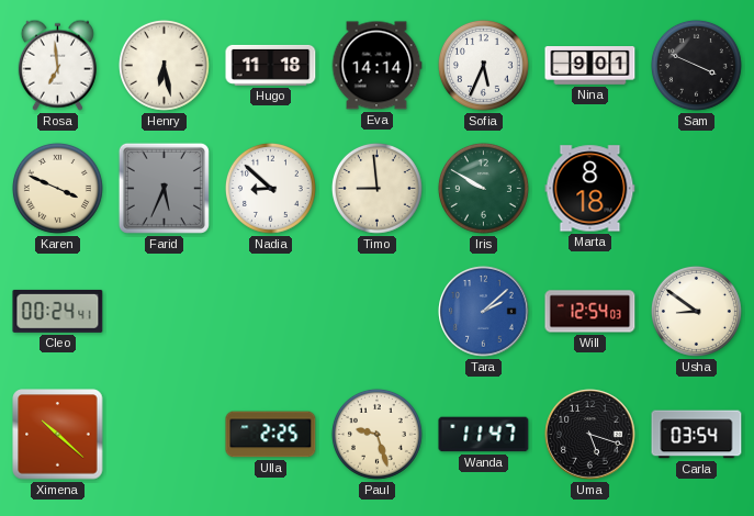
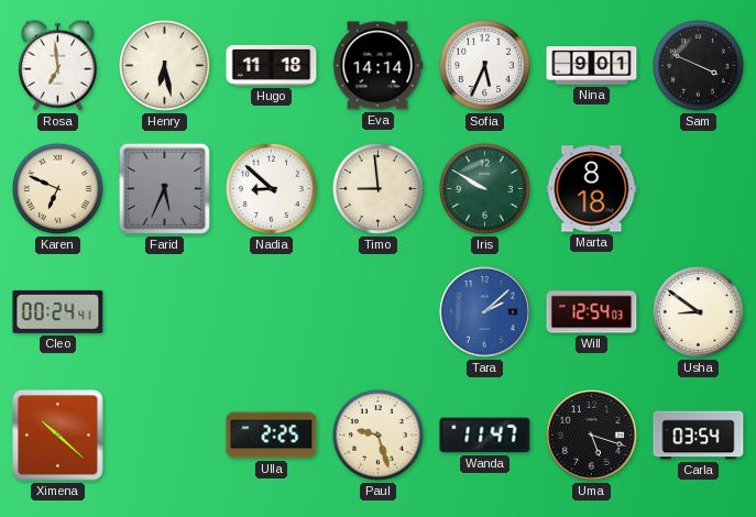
Karen: 3:49 -> 6:49 (57, 188)
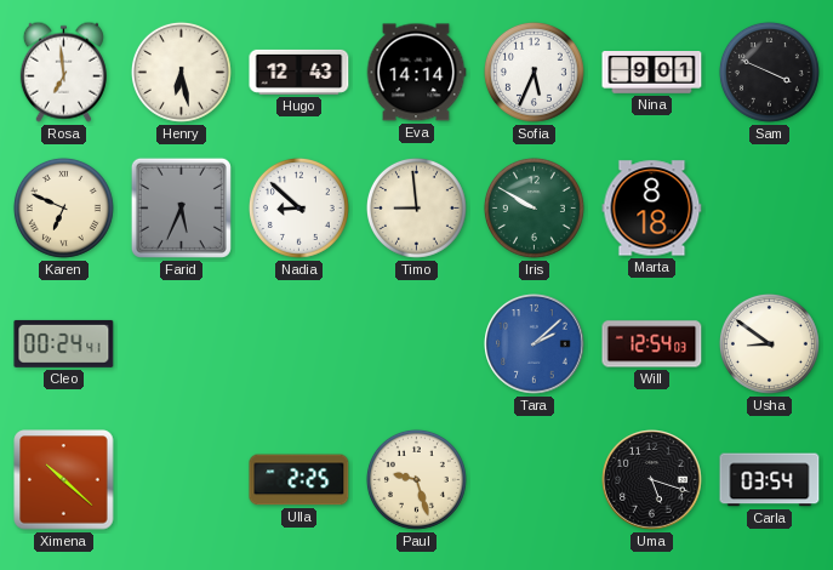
Hugo: 11:18 -> 12:43 (299, 72)
Wanda: 11:47 -> none (485, 436)
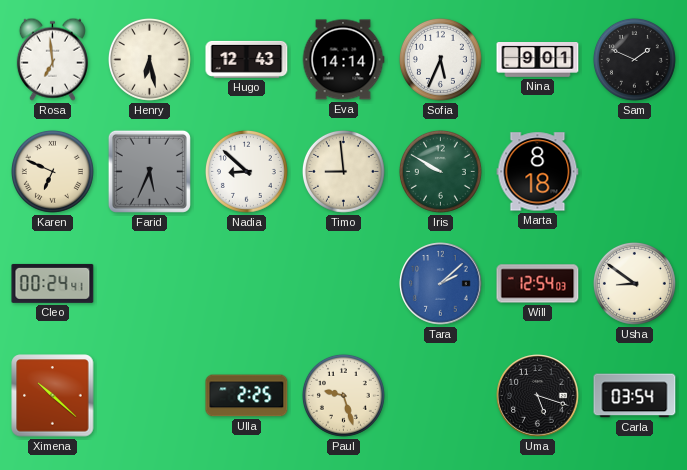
Sam: 3:49 -> 1:49 (634, 59)
